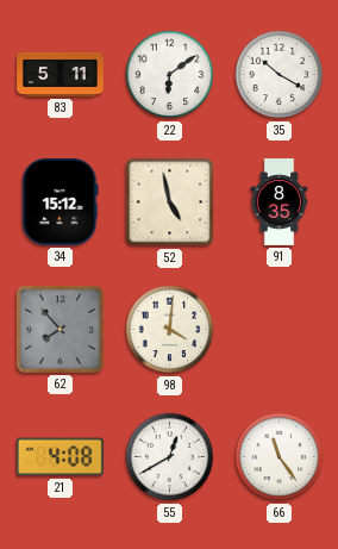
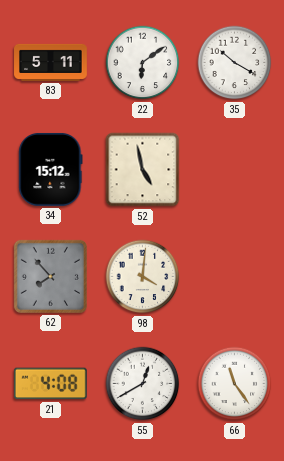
91: 8:35 -> none (280, 202)
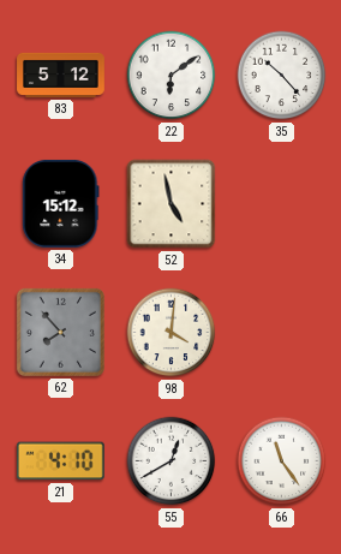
83: 5:11 -> 5:12 (61, 75)
35: 10:20 -> 10:23 (282, 76)
21: 4:08 -> 4:10 (60, 461)
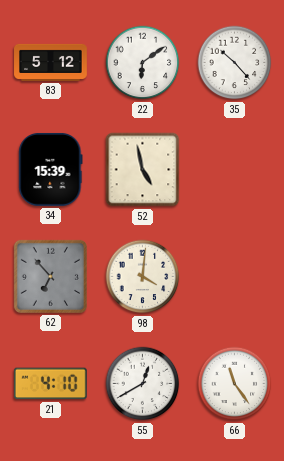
34: 15:12 -> 15:39 (51, 169)
62: 7:53 -> 6:53 (50, 276)
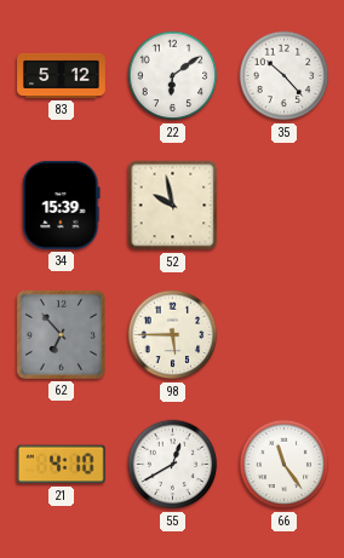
52: 4:58 -> 9:58 (173, 206)
98: 4:01 -> 5:45 (173, 335)
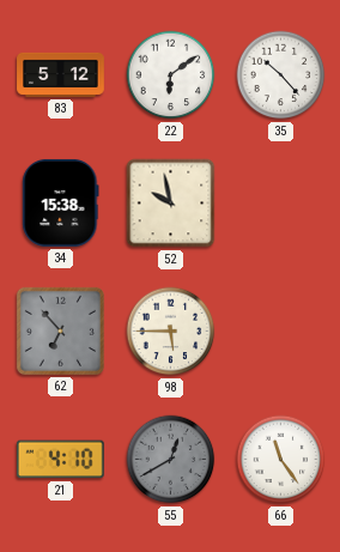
34: 15:39 -> 15:38 (61, 202)
55 dial: white -> grey (171, 460)
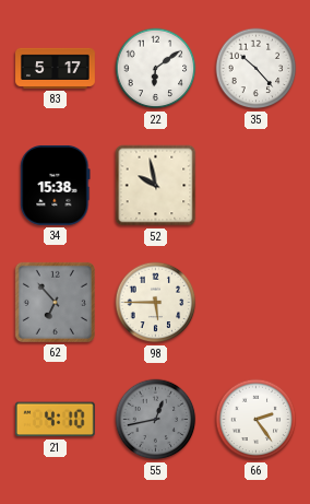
83: 5:12 -> 5:17 (56, 68)
55: 12:40 -> 12:43 (156, 420)
66: 11:24 -> 2:24 (257, 420)
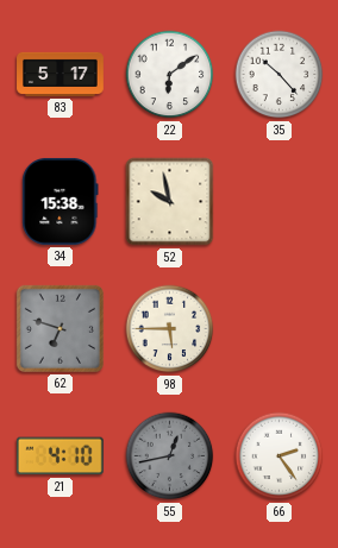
62: 6:53 -> 6:48 (60, 328)
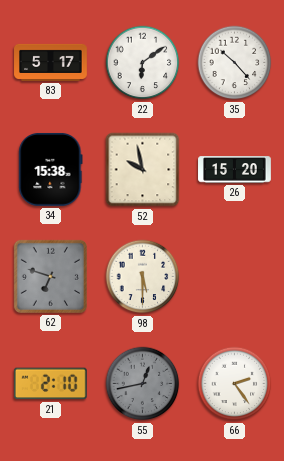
26: none -> 15:20 (235, 170)
98: 5:45 -> 5:30 (143, 277)
21: 4:10 -> 2:10 (50, 384)
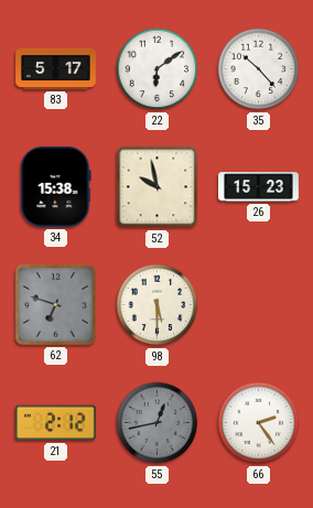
26: 15:20 -> 15:23 (259, 187)
21: 2:10 -> 2:12 (55, 423)
